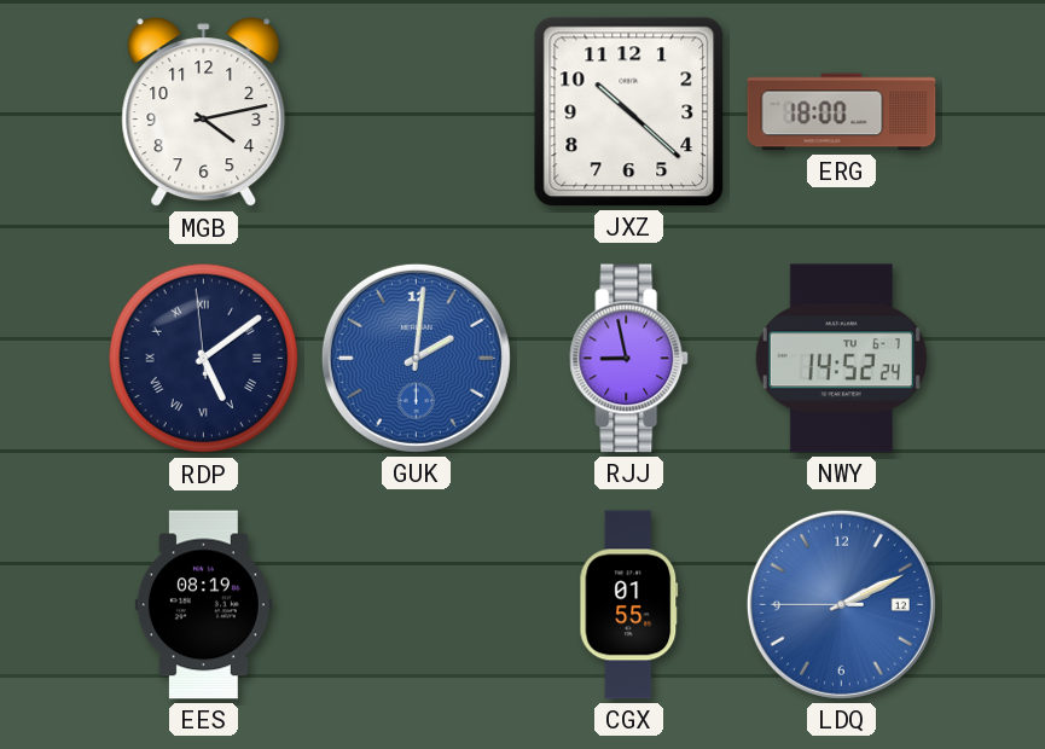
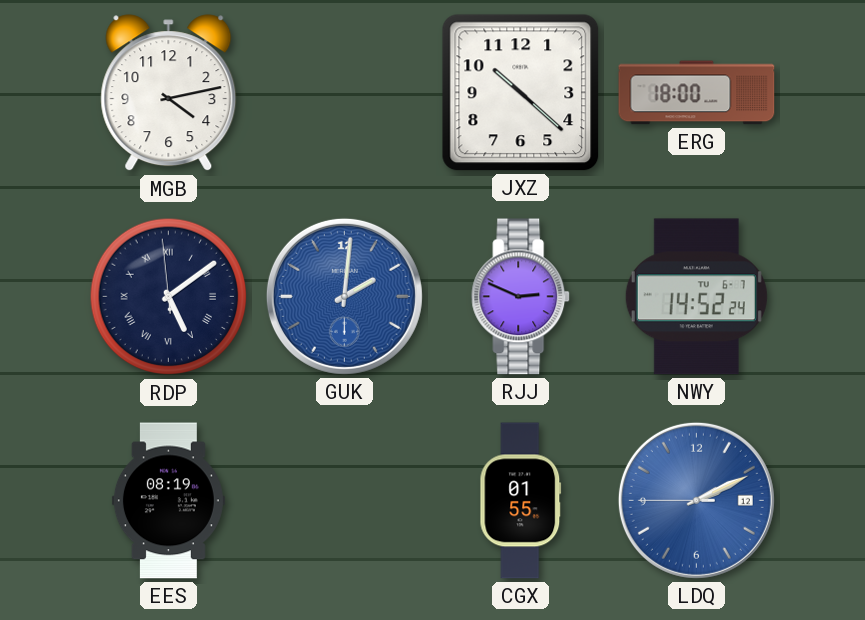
RJJ: 8:58 -> 2:49 (521, 297)
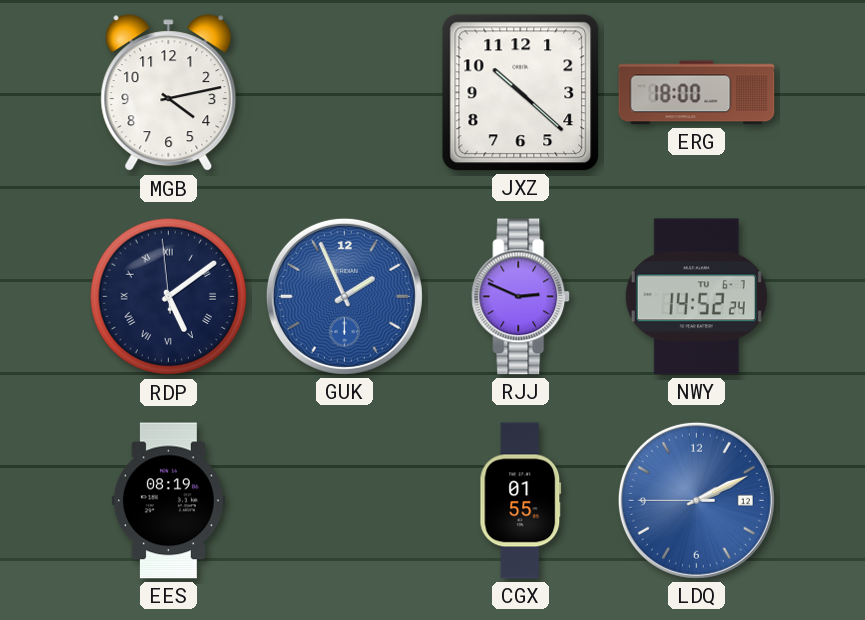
GUK: 2:01 -> 1:56 (344, 296)
